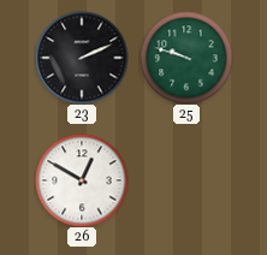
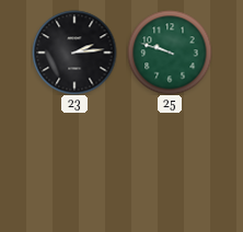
23: 2:11 -> 2:14 (74, 53)
26: 12:50 -> none (82, 180)
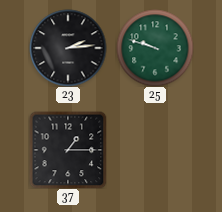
37: none -> 1:15 (68, 150)
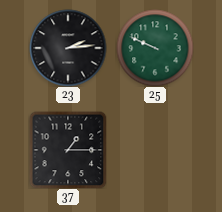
25: 9:48 -> 9:49 (155, 48)
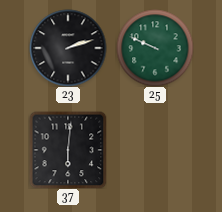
23: 2:14 -> 2:12 (68, 48)
37: 1:15 -> 6:01 (68, 150)
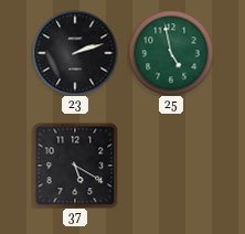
25: 9:49 -> 4:58 (171, 53)
37: 6:01 -> 5:20 (75, 166)
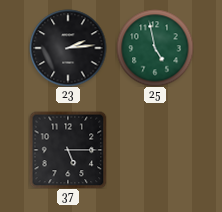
23: 2:12 -> 2:14 (68, 48)
37: 5:20 -> 5:15 (68, 150)
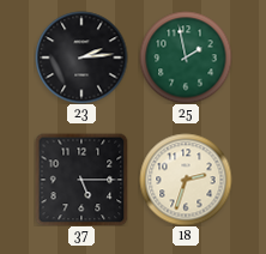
25: 4:58 -> 1:58 (186, 58)
18: none -> 2:33 (186, 180)
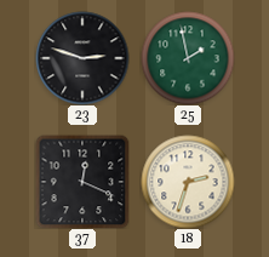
23: 2:14 -> 2:48 (82, 58)
37: 5:15 -> 12:19 (82, 182)
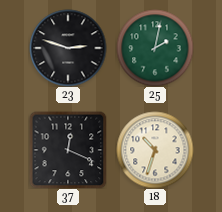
25: 1:58 -> 2:02 (155, 48)
18: 2:33 -> 10:33 (155, 150)
